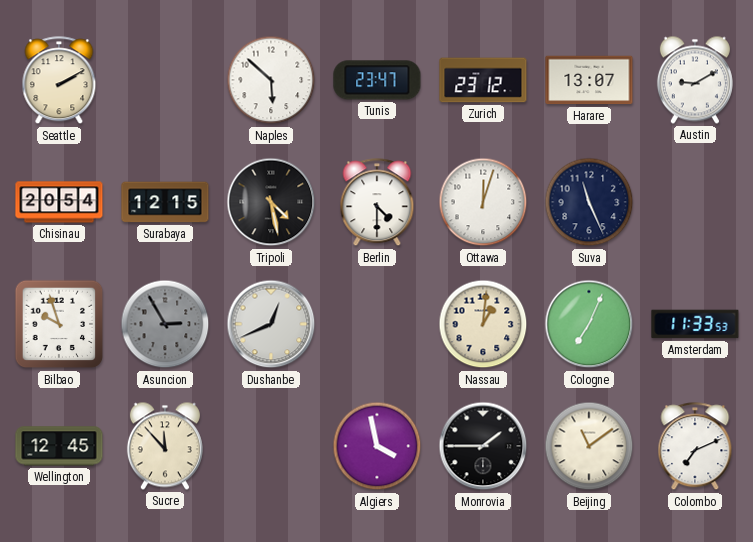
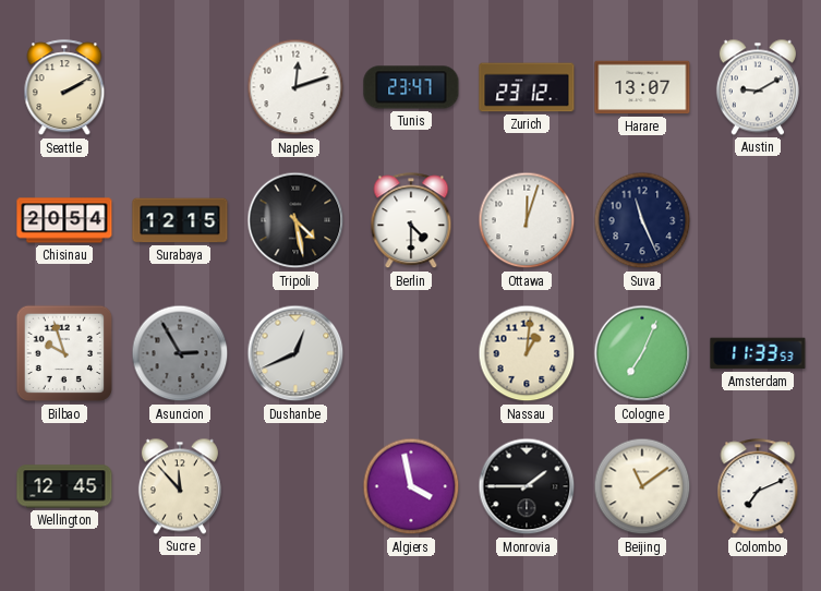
Naples: 5:52 -> 12:12 (295, 87)
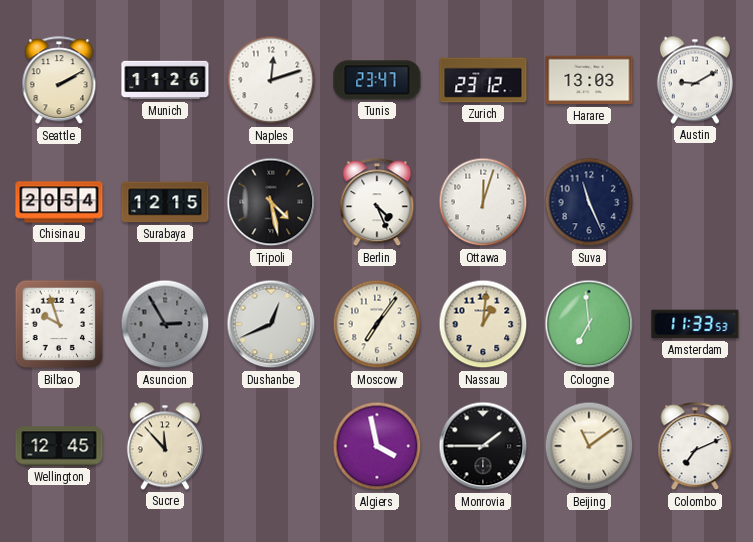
Munich: none -> 11:26 (165, 80)
Harare: 13:07 -> 13:03 (589, 80)
Berlin: 4:30 -> 4:26 (377, 203)
Moscow: none -> 7:06 (377, 324)
Cologne: 7:04 -> 6:59 (589, 324)
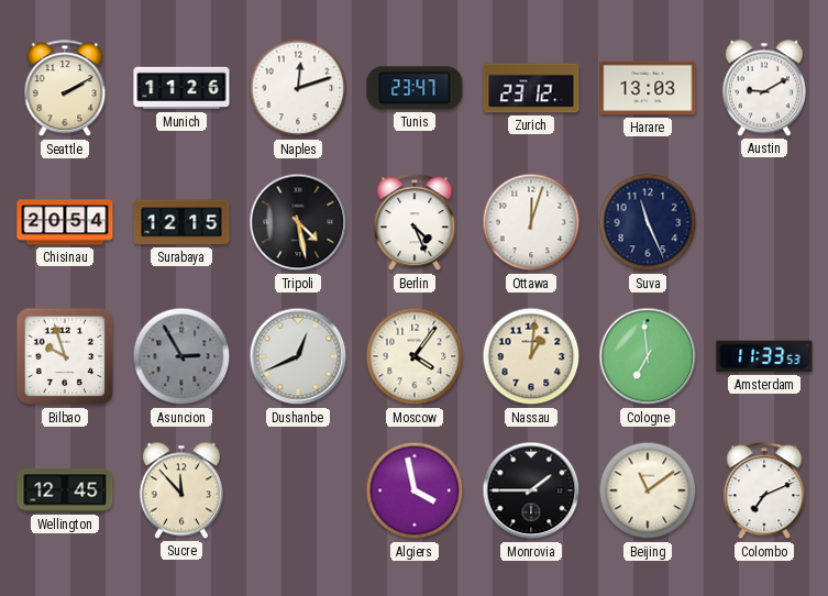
Moscow: 7:06 -> 4:06 (415, 356)
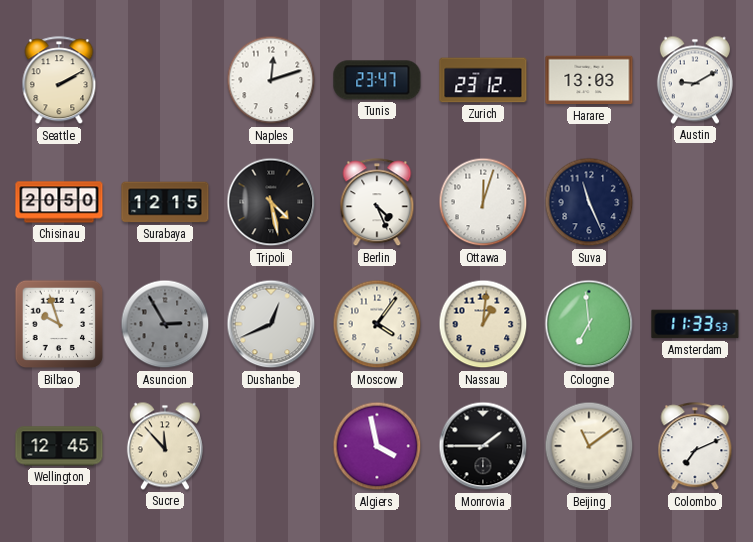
Munich: 11:26 -> none (181, 88)
Chisinau: 20:54 -> 20:50 (59, 202)
